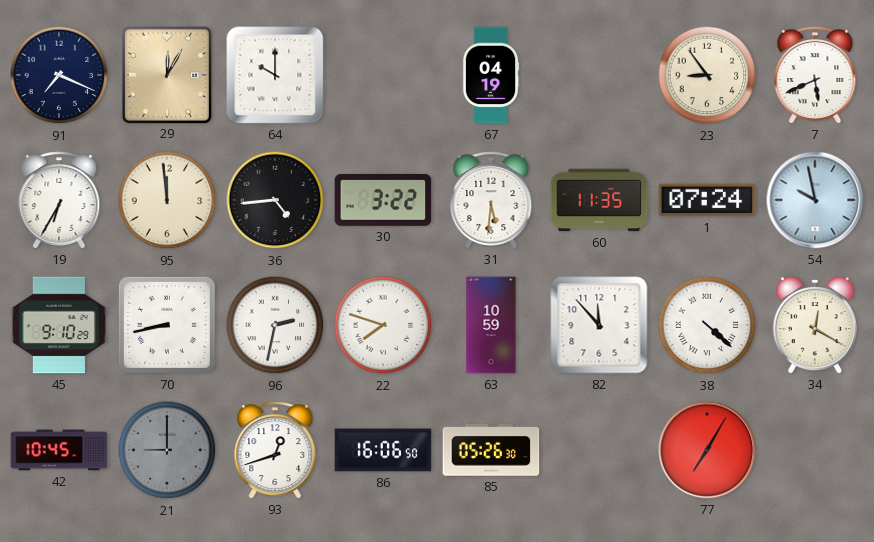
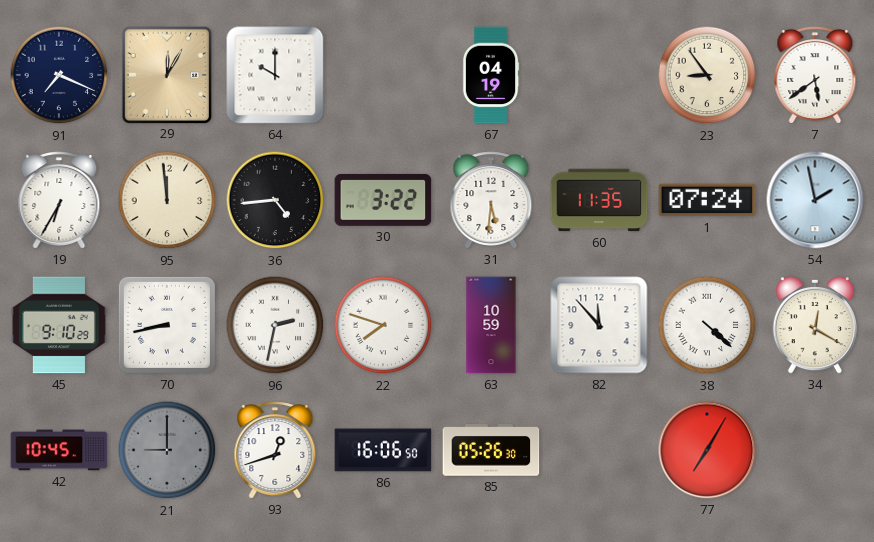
7: 5:41 -> 5:39 (815, 75)
54: 9:58 -> 1:58 (815, 200)
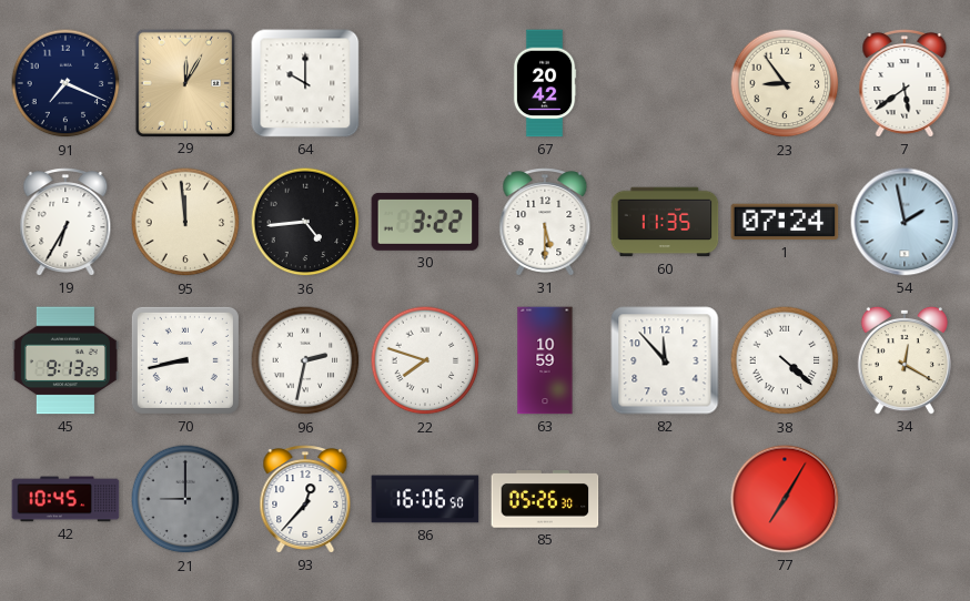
67: 04:19 -> 20:42 (545, 83)
31: 5:31 -> 5:30 (545, 222)
45: 9:10 -> 9:13 (65, 360)
93: 12:42 -> 12:37 (305, 499)
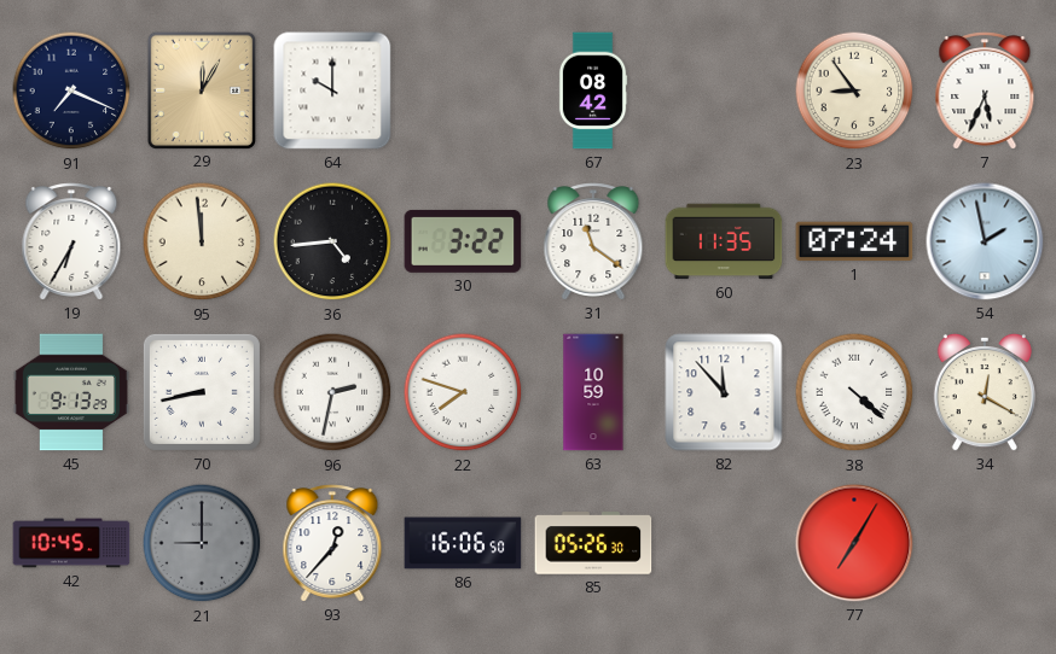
67: 20:42 -> 08:42 (593, 90)
7: 5:39 -> 5:34 (985, 90)
31: 5:30 -> 11:21 (593, 241)
